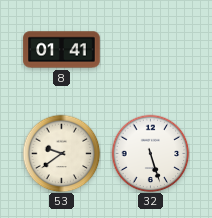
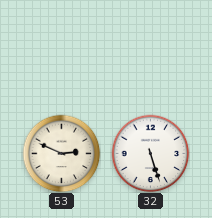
8: 01:41 -> none (62, 50)
53: 9:39 -> 2:49 (61, 153)
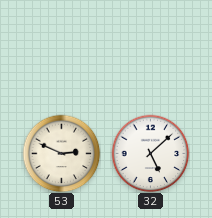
32: 5:27 -> 5:08 (150, 153)
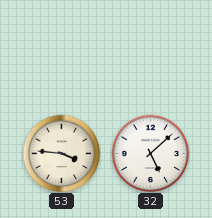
53: 2:49 -> 3:46 (61, 153)
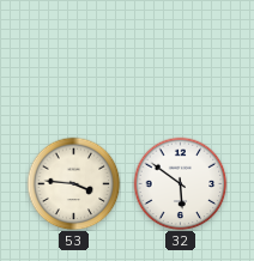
32: 5:08 -> 5:51 (180, 183)
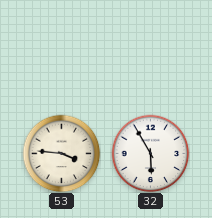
32: 5:51 -> 5:55 (150, 153)
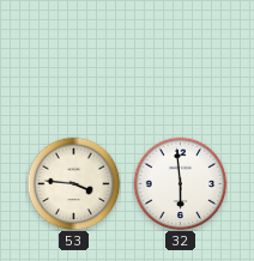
32: 5:55 -> 5:59 (180, 183)
